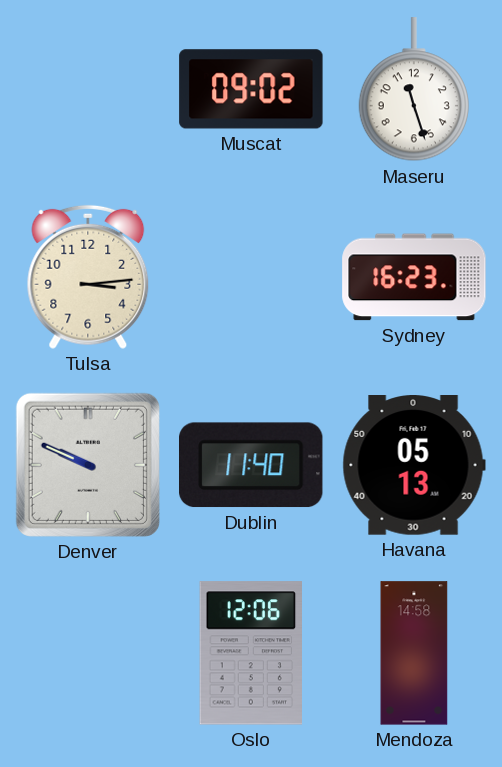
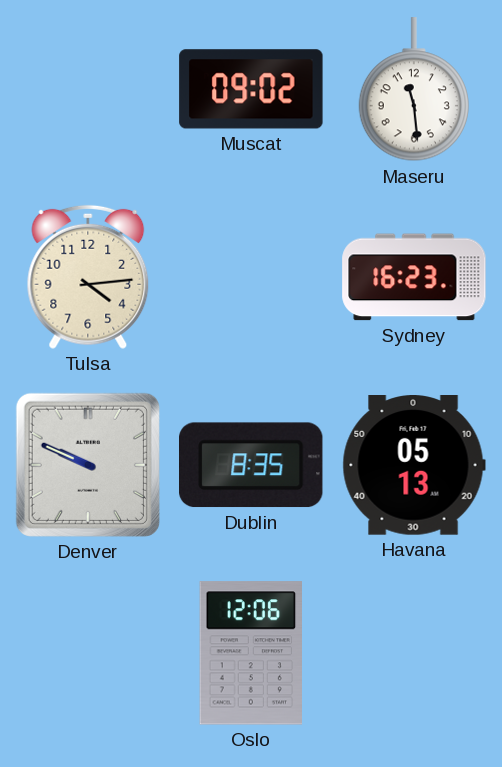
Maseru: 11:27 -> 11:29 (413, 90)
Tulsa: 3:14 -> 4:14 (88, 277)
Dublin: 11:40 -> 8:35 (252, 465)
Mendoza: 14:58 -> none (414, 653)
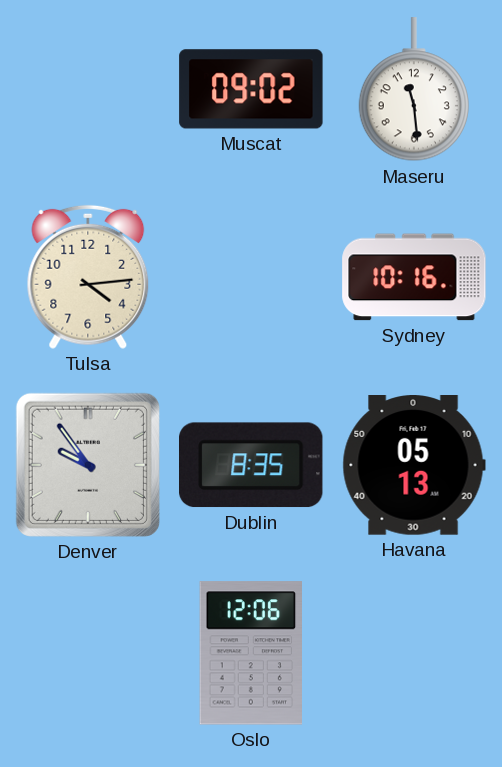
Sydney: 16:23 -> 10:16 (414, 277)
Denver: 9:49 -> 9:54 (88, 465)
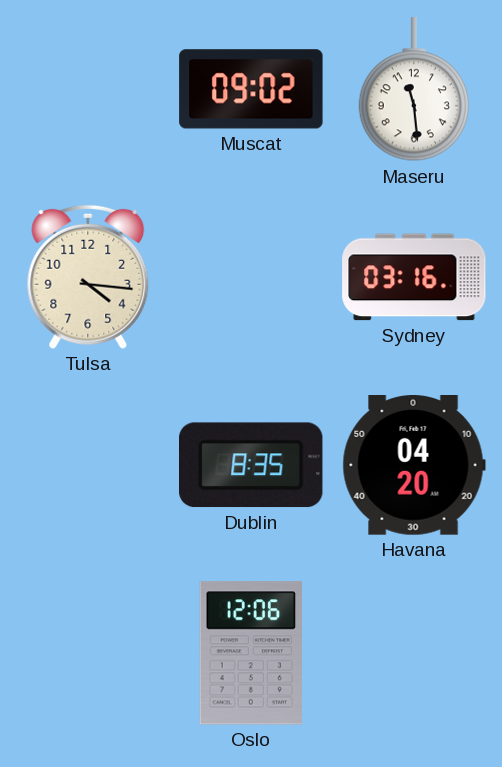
Tulsa: 4:14 -> 4:16 (88, 277)
Sydney: 10:16 -> 03:16 (414, 277)
Denver: 9:54 -> none (88, 465)
Havana: 05:13 -> 04:20 (414, 466)
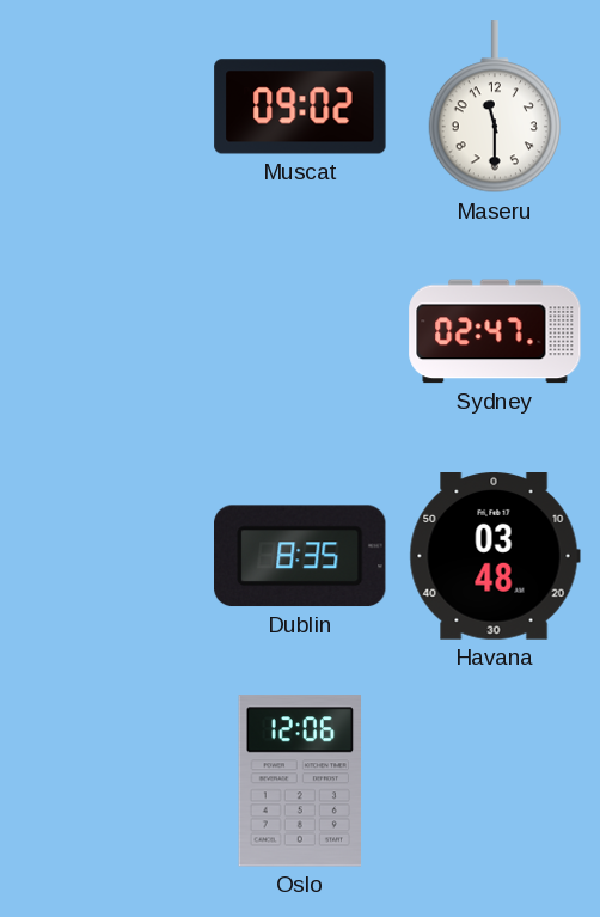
Maseru: 11:29 -> 11:30 (494, 108)
Tulsa: 4:16 -> none (88, 277)
Sydney: 03:16 -> 02:47 (495, 331)
Havana: 04:20 -> 03:48 (495, 557)
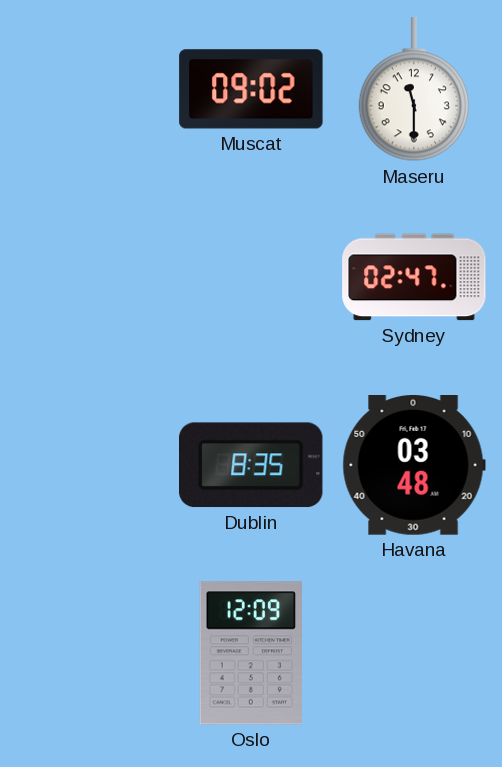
Oslo: 12:06 -> 12:09 (250, 653)
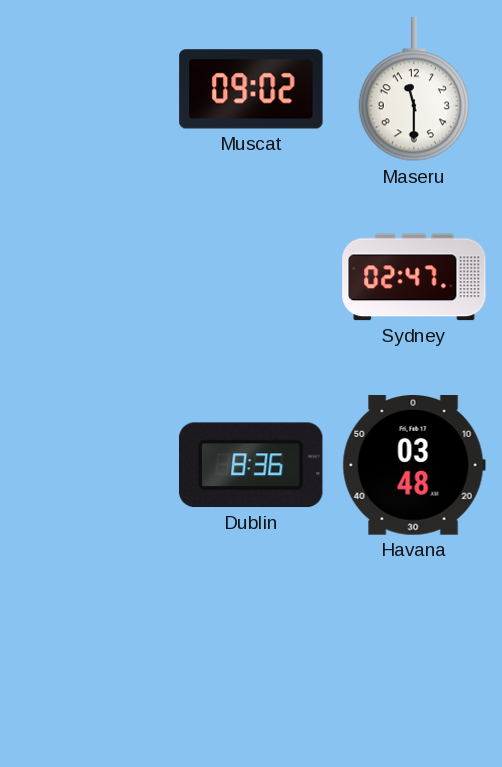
Dublin: 8:35 -> 8:36 (252, 465)
Oslo: 12:09 -> none (250, 653)
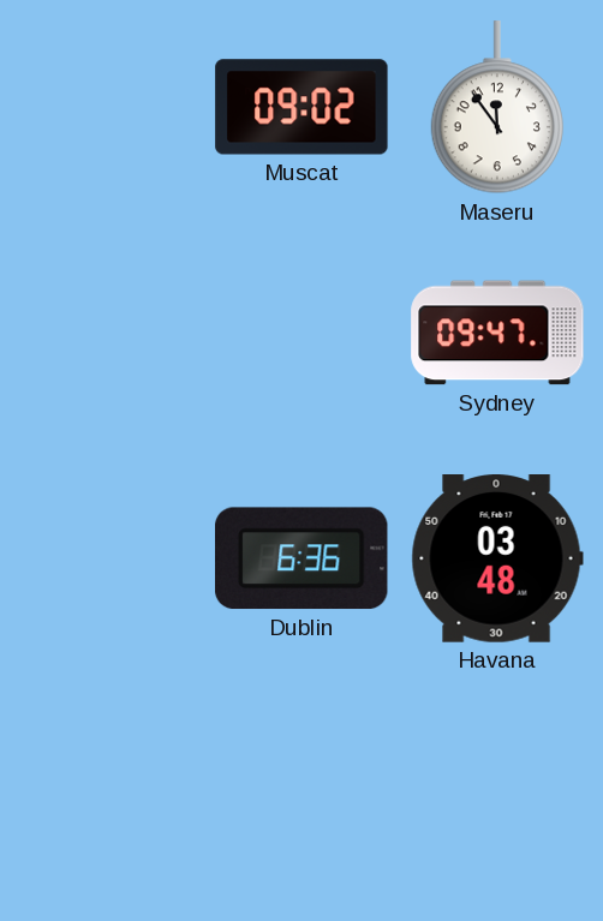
Maseru: 11:30 -> 11:54 (496, 108)
Sydney: 02:47 -> 09:47 (497, 333)
Dublin: 8:36 -> 6:36 (303, 558)
